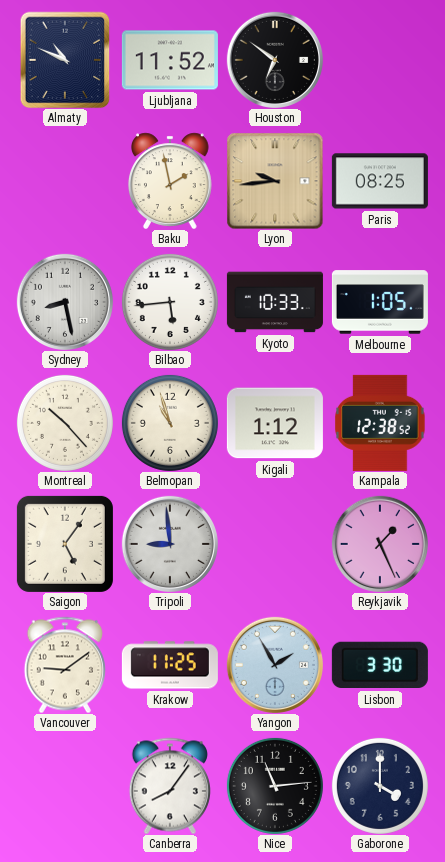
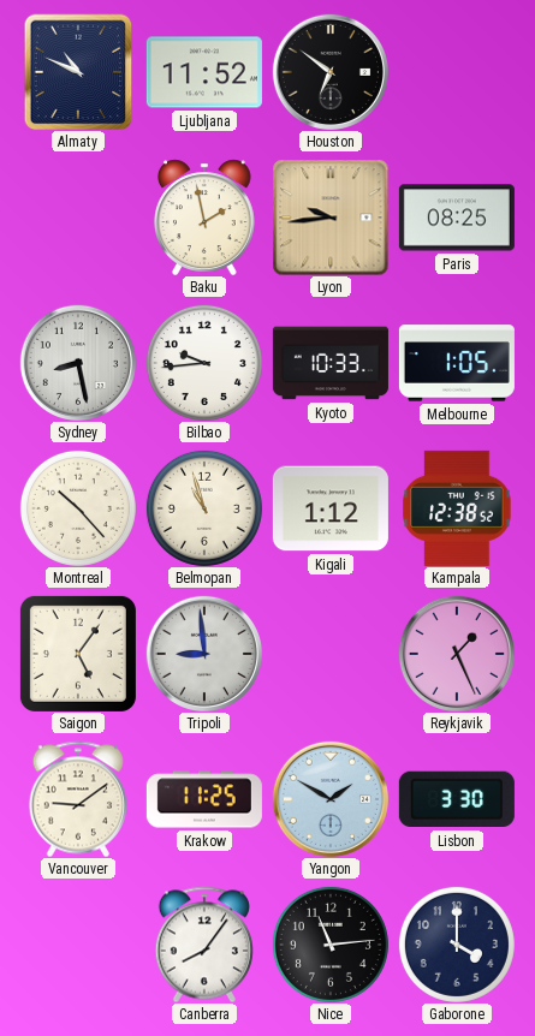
Bilbao: 5:44 -> 9:44 (204, 363)
Yangon: 1:55 -> 1:50 (331, 799)
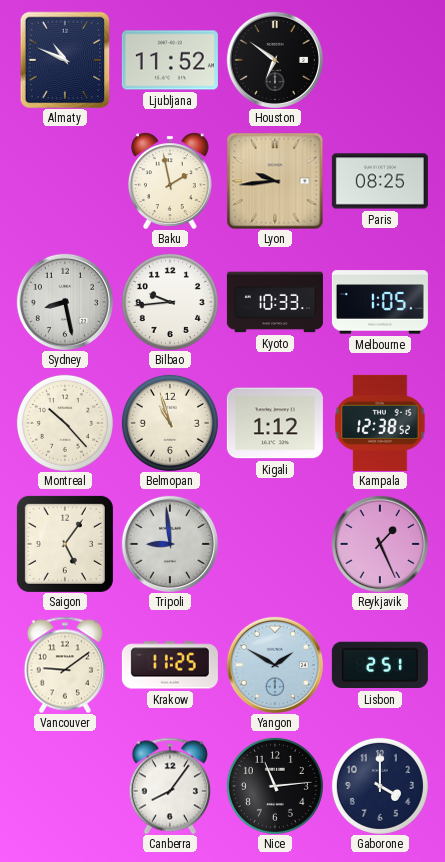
Lisbon: 3:30 -> 2:51 (380, 665)
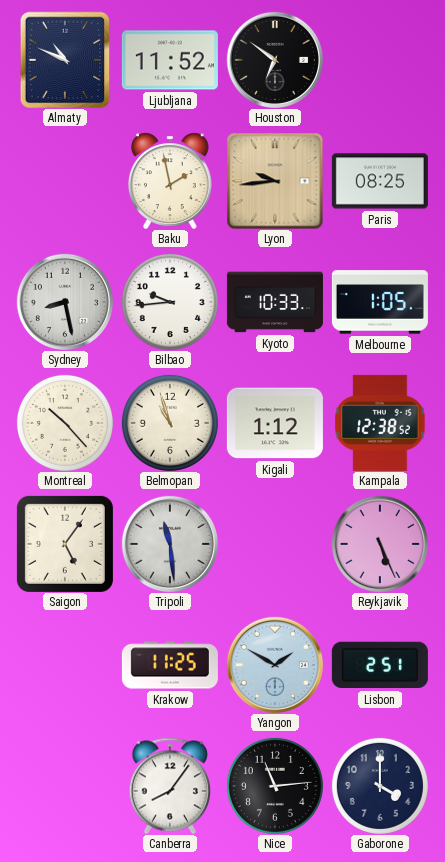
Tripoli: 8:59 -> 11:29 (170, 544)
Reykjavik: 1:26 -> 5:26 (380, 544)
Vancouver: 9:09 -> none (65, 665)
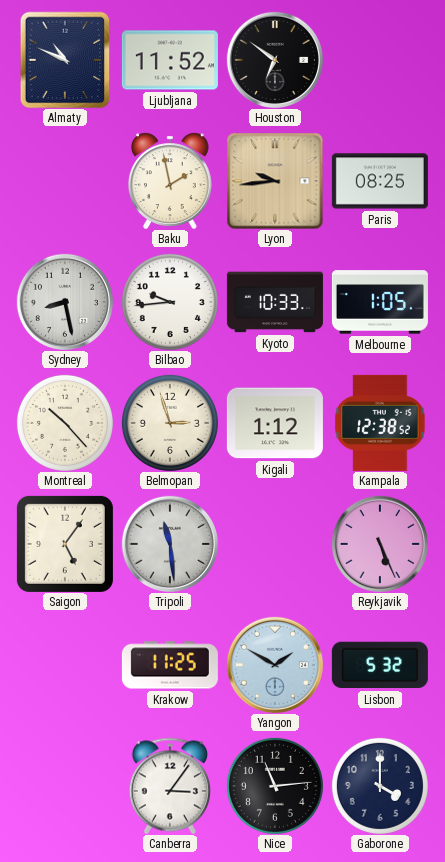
Belmopan: 10:57 -> 2:57 (170, 423)
Lisbon: 2:51 -> 5:32 (380, 665)
Canberra: 8:06 -> 3:06 (170, 786)
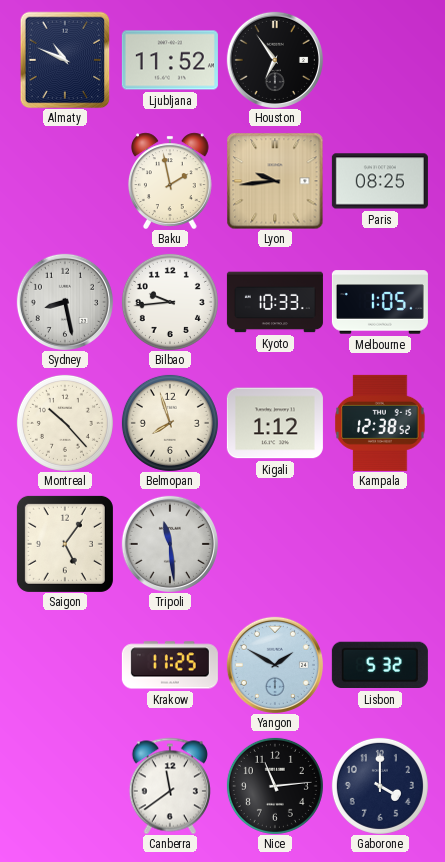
Houston: 6:51 -> 6:54 (275, 60)
Belmopan: 2:57 -> 7:57 (170, 423)
Reykjavik: 5:26 -> none (380, 544)
Canberra: 3:06 -> 11:39 (170, 786)
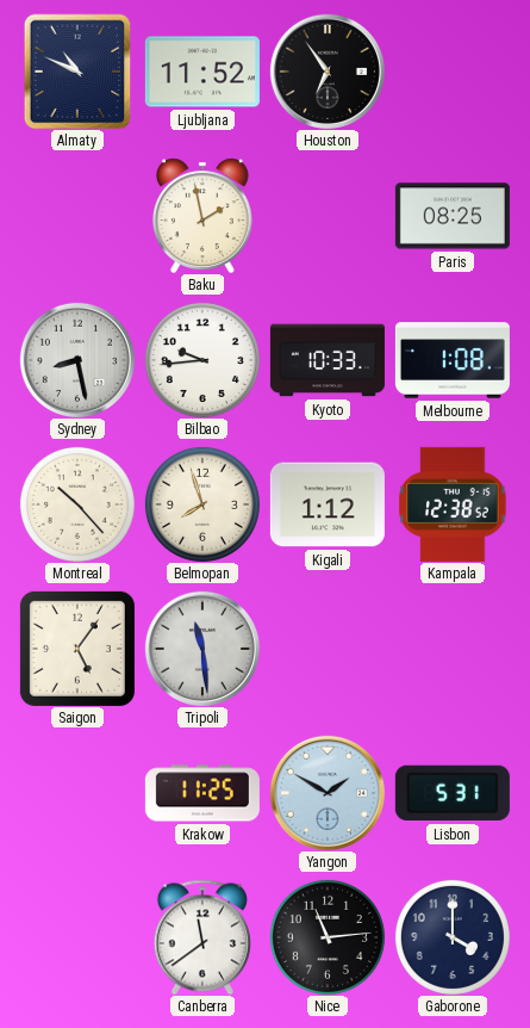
Lyon: 9:44 -> none (275, 181)
Melbourne: 1:05 -> 1:08 (453, 360)
Lisbon: 5:32 -> 5:31 (453, 793)
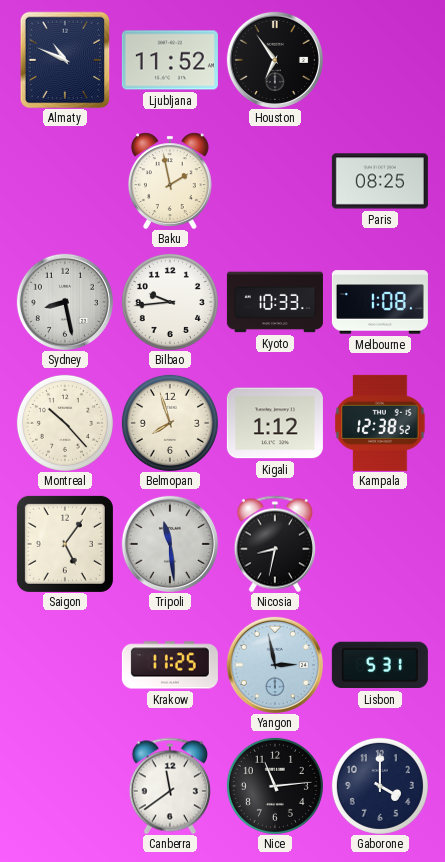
Nicosia: none -> 8:32 (275, 544)
Yangon: 1:50 -> 2:58 (275, 665)
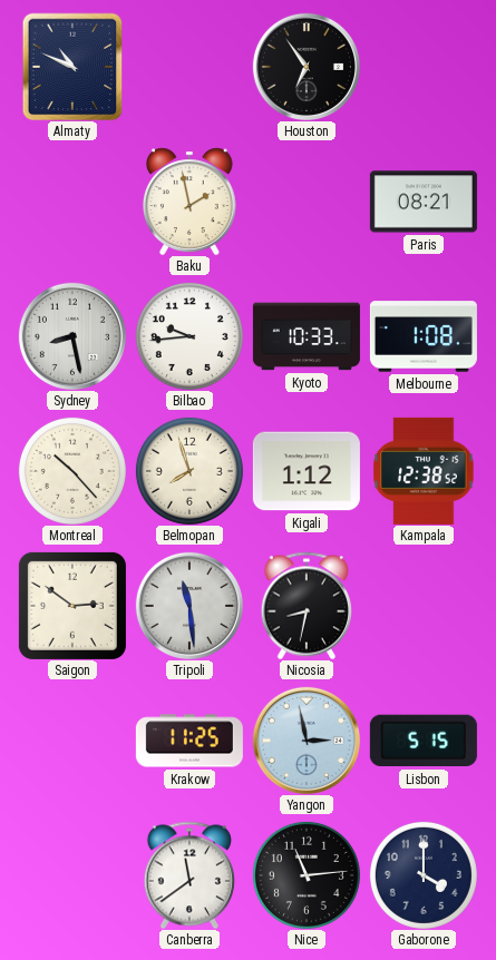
Ljubljana: 11:52 -> none (170, 60)
Paris: 08:25 -> 08:21 (424, 202)
Saigon: 5:06 -> 2:51 (72, 606)
Lisbon: 5:31 -> 5:15 (424, 741)
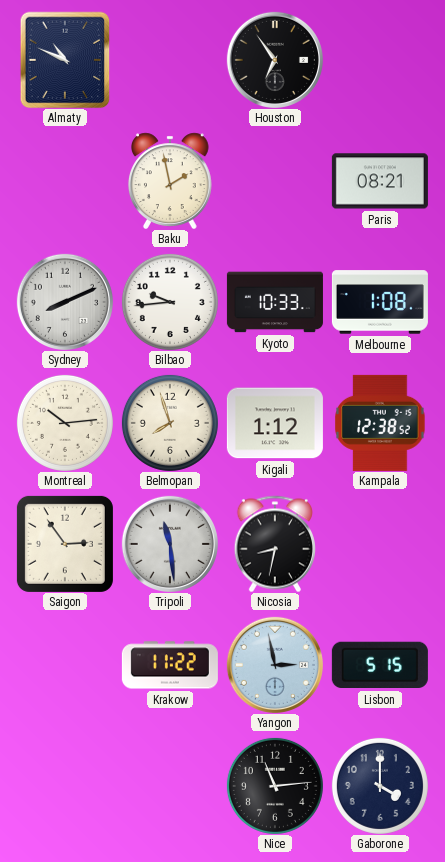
Sydney: 8:28 -> 8:11 (65, 302)
Montreal: 10:23 -> 10:14 (65, 423)
Saigon: 2:51 -> 2:54 (65, 544)
Krakow: 11:25 -> 11:22 (170, 665)
Canberra: 11:39 -> none (189, 875)
